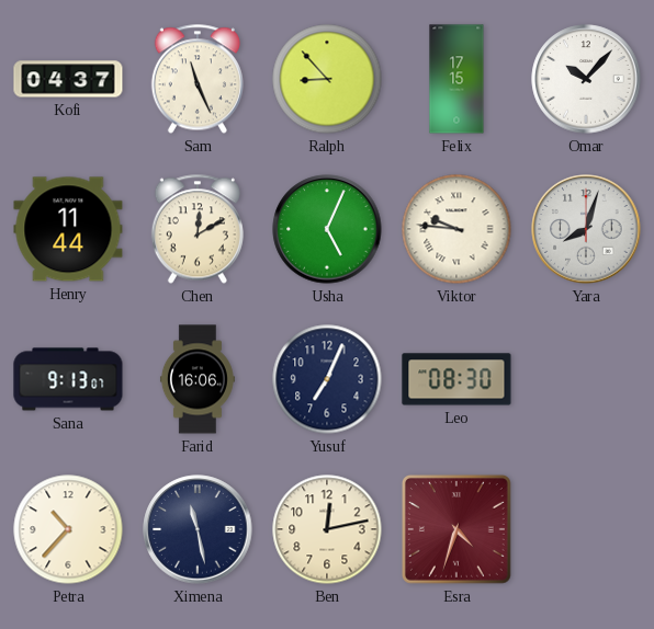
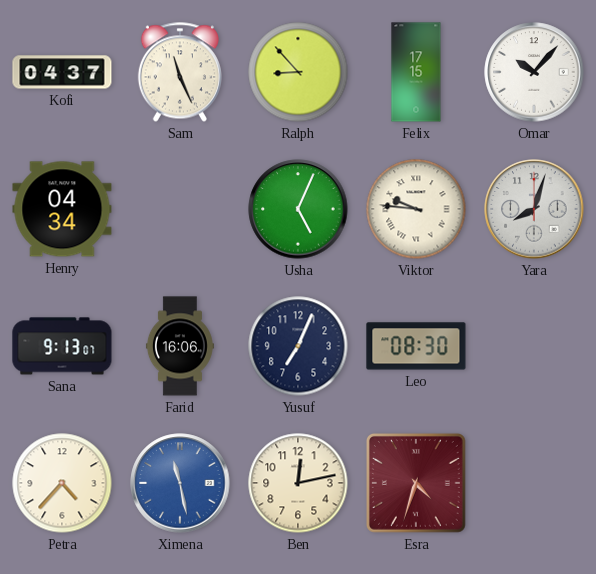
Henry: 11:44 -> 04:34 (62, 209)
Chen: 12:10 -> none (198, 229)
Petra: 10:37 -> 4:37 (62, 483)
Ximena dial: navy -> blue (180, 483)
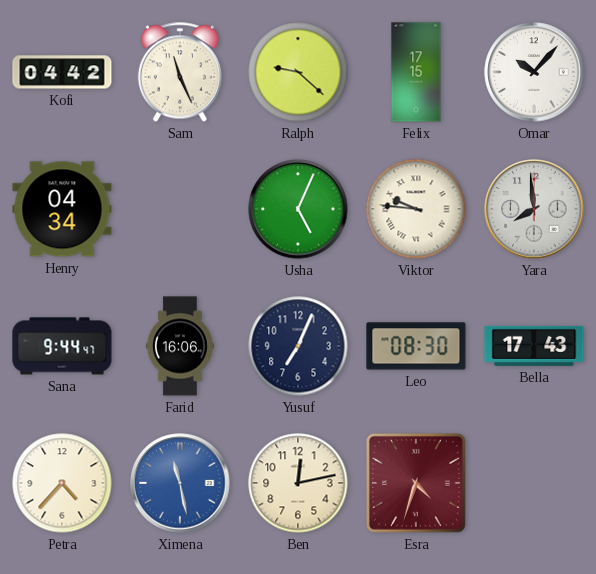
Kofi: 04:37 -> 04:42 (62, 72)
Ralph: 8:53 -> 9:22 (298, 72)
Yara: 8:03 -> 7:59 (534, 209)
Sana: 9:13 -> 9:44 (62, 346)
Bella: none -> 17:43 (534, 346)
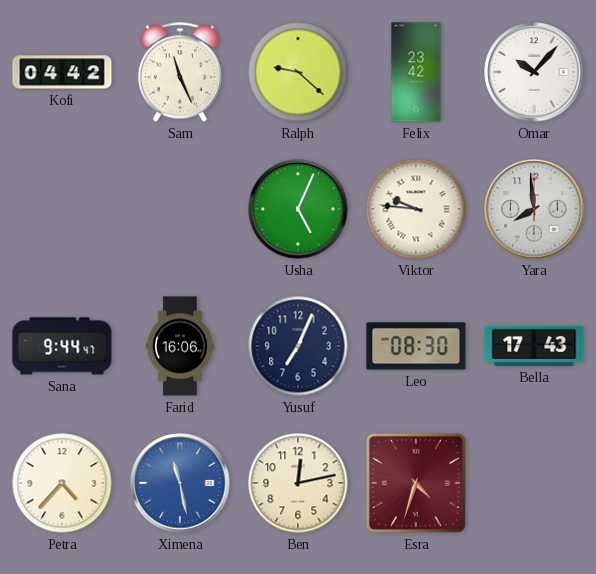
Felix: 17:15 -> 23:42 (416, 72)
Henry: 04:34 -> none (62, 209)
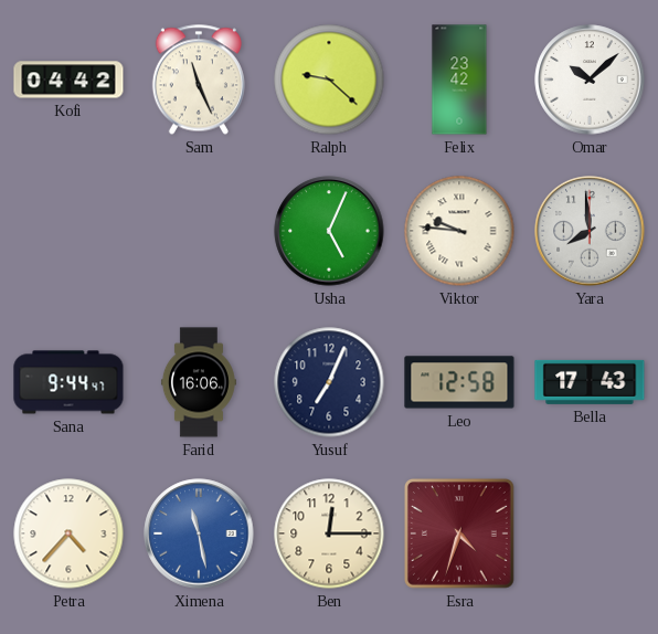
Omar: 10:07 -> 10:08 (590, 80)
Leo: 08:30 -> 12:58 (459, 382)
Ben: 12:13 -> 12:15 (329, 533)
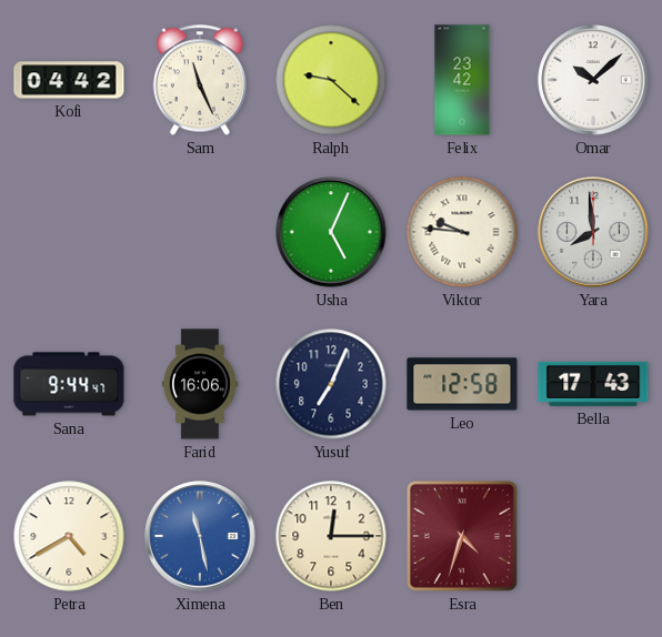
Petra: 4:37 -> 4:40 (69, 536)
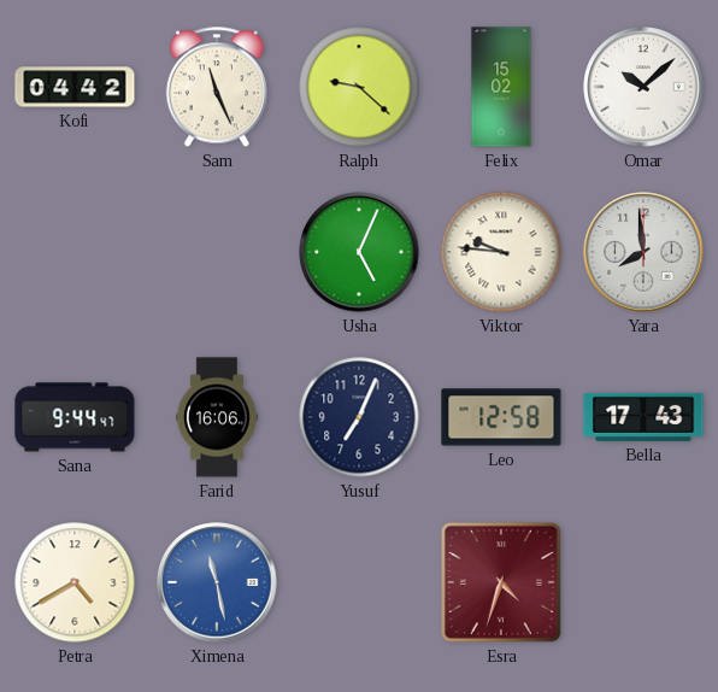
Felix: 23:42 -> 15:02 (501, 87)
Ben: 12:15 -> none (331, 536)
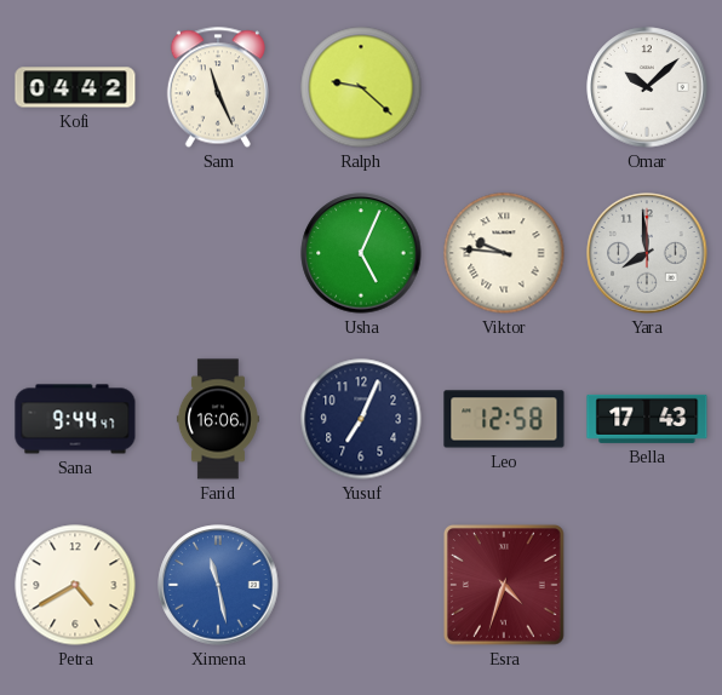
Felix: 15:02 -> none (501, 87)
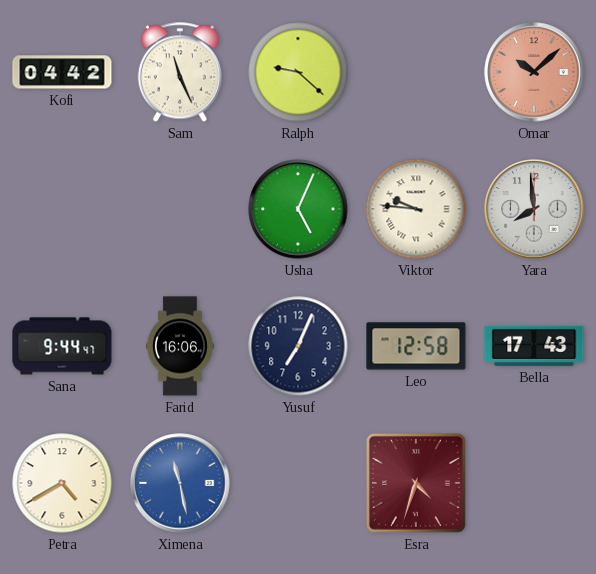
Omar dial: white -> salmon (534, 72)
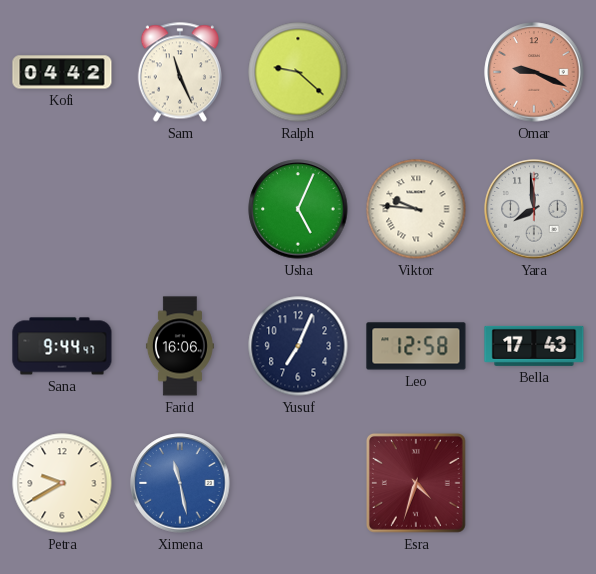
Omar: 10:08 -> 9:19 (534, 72)
Petra: 4:40 -> 9:40 (62, 483)
